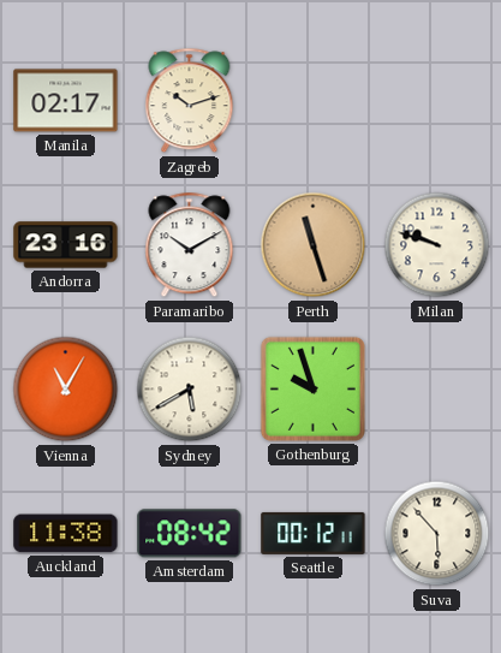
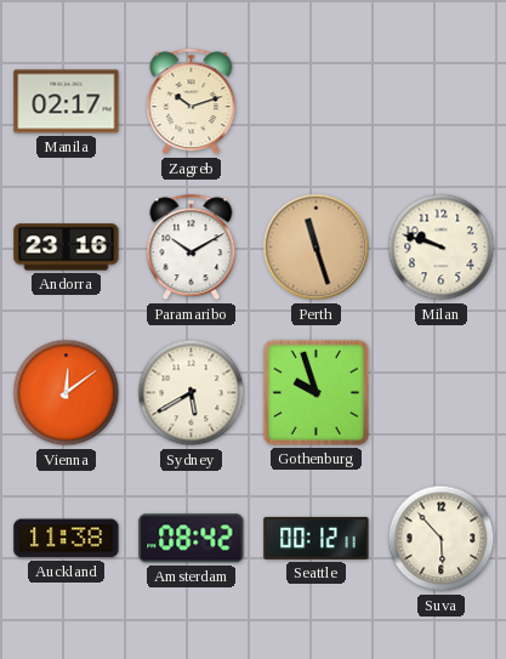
Vienna: 11:05 -> 12:09 (67, 393)
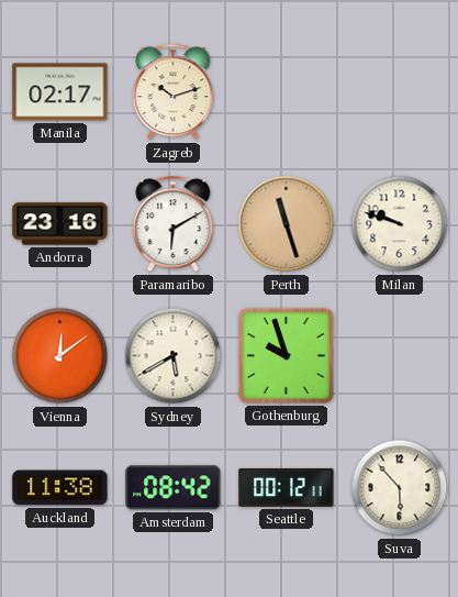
Paramaribo: 10:10 -> 6:10 (174, 224)
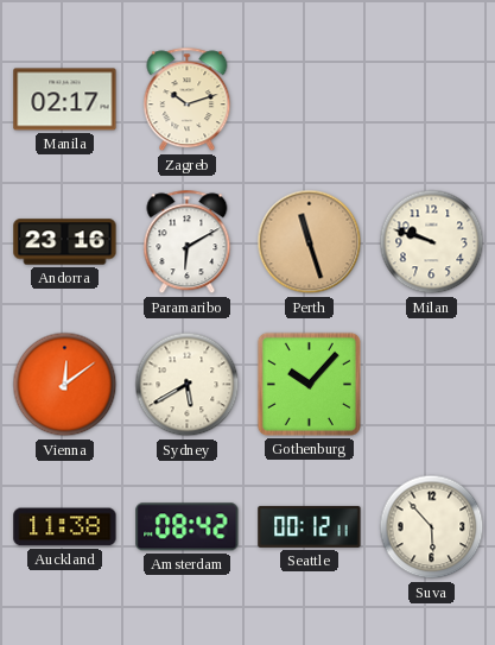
Gothenburg: 9:57 -> 10:07 (309, 384)
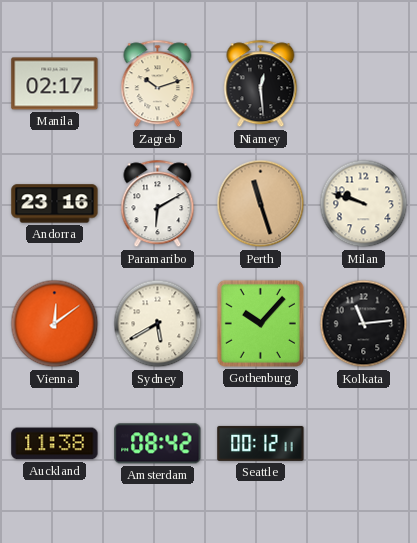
Niamey: none -> 12:29 (261, 84)
Kolkata: none -> 11:14 (364, 324)
Suva: 5:53 -> none (432, 527)
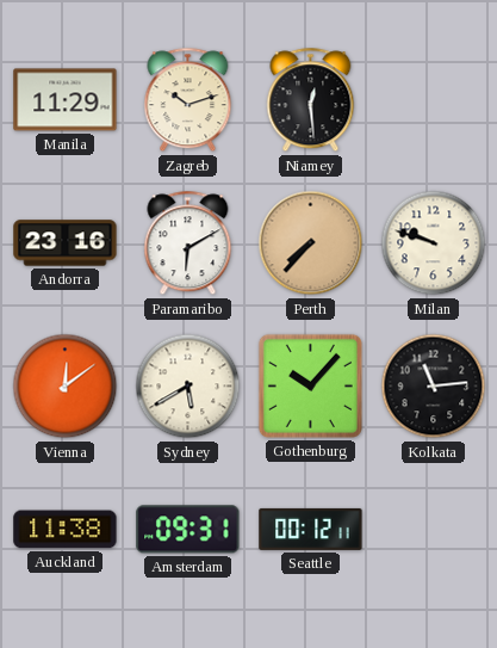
Manila: 02:17 -> 11:29 (66, 100)
Perth: 11:27 -> 7:37 (311, 243)
Amsterdam: 08:42 -> 09:31 (188, 530)
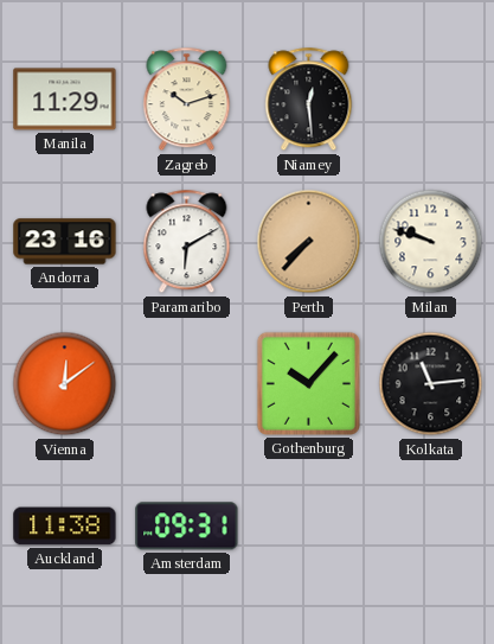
Sydney: 5:40 -> none (188, 387)
Seattle: 00:12 -> none (311, 529)
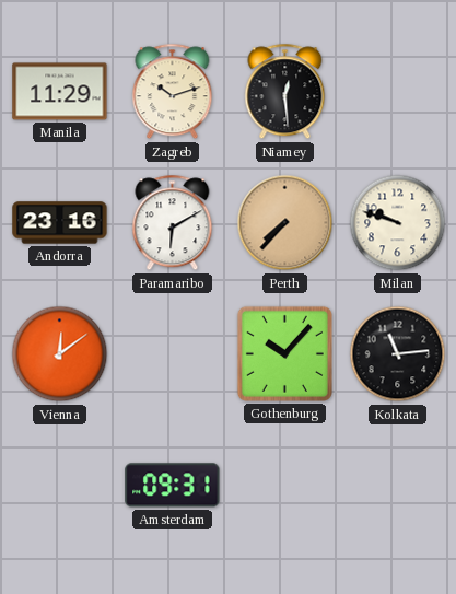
Auckland: 11:38 -> none (65, 527)
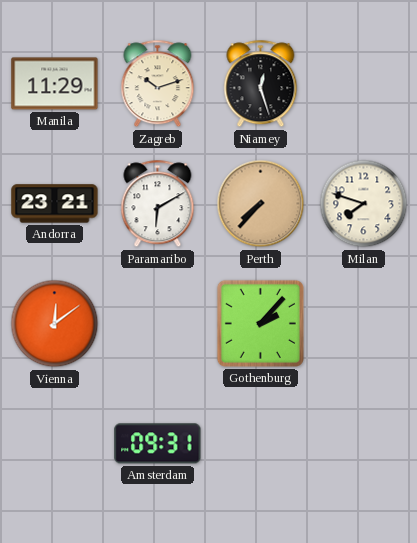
Niamey: 12:29 -> 12:27 (261, 84)
Andorra: 23:16 -> 23:21 (55, 204)
Milan: 9:48 -> 7:48 (364, 204)
Gothenburg: 10:07 -> 2:07 (260, 323)
Kolkata: 11:14 -> none (398, 354)
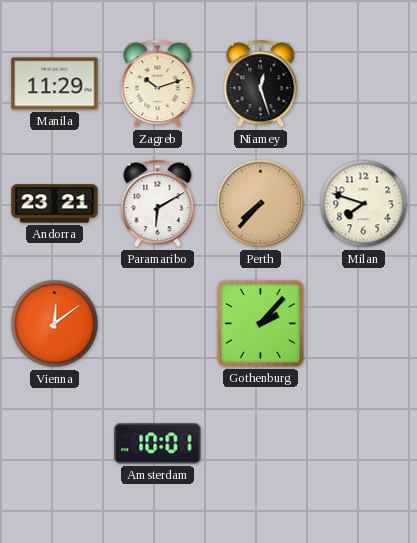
Amsterdam: 09:31 -> 10:01 (158, 444)
